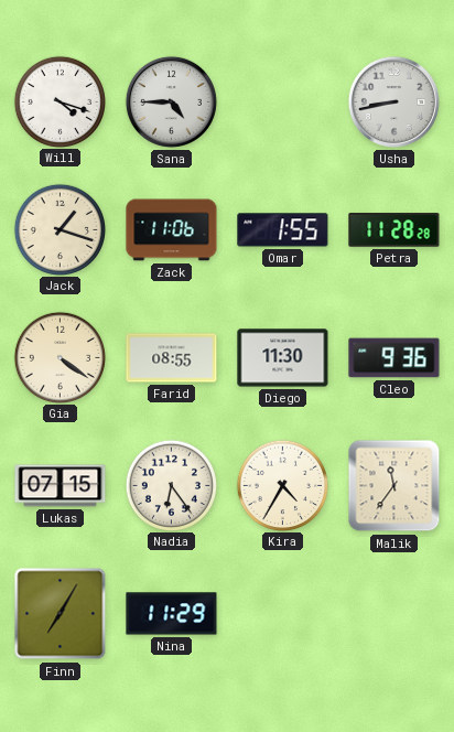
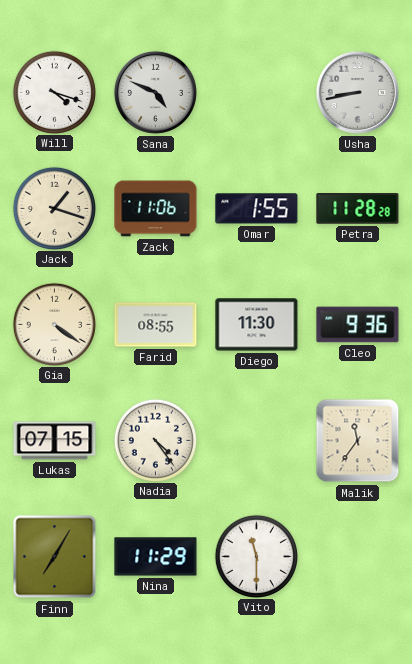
Sana: 4:45 -> 4:49 (155, 92)
Nadia: 6:24 -> 4:24 (155, 440)
Kira: 4:35 -> none (282, 485)
Vito: none -> 11:30 (256, 556)
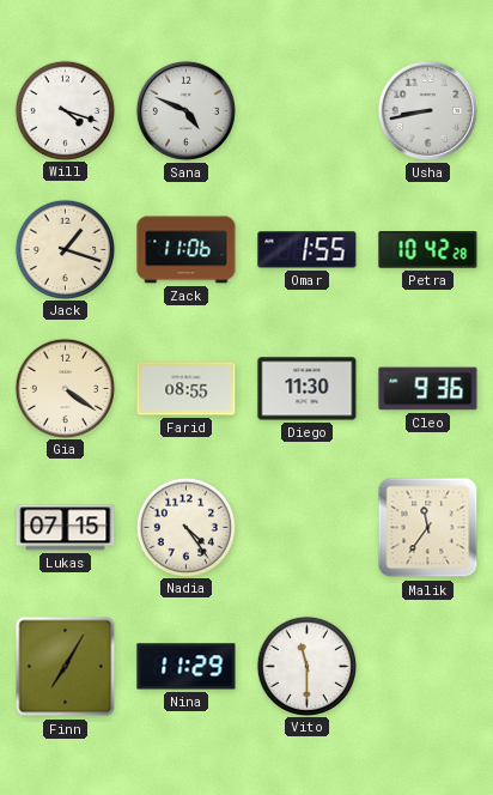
Petra: 11:28 -> 10:42 (428, 250)
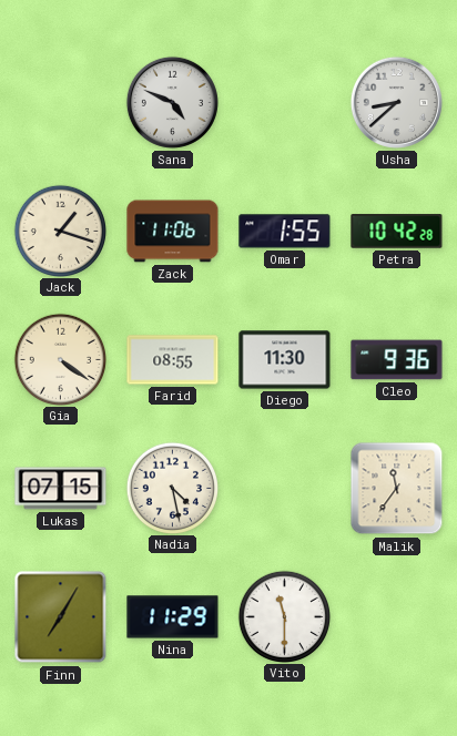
Will: 4:18 -> none (65, 110)
Usha: 8:43 -> 8:38 (396, 102)
Nadia: 4:24 -> 4:28 (172, 488)
